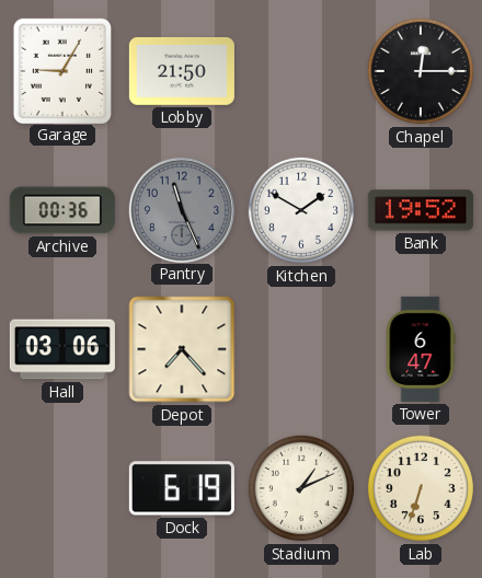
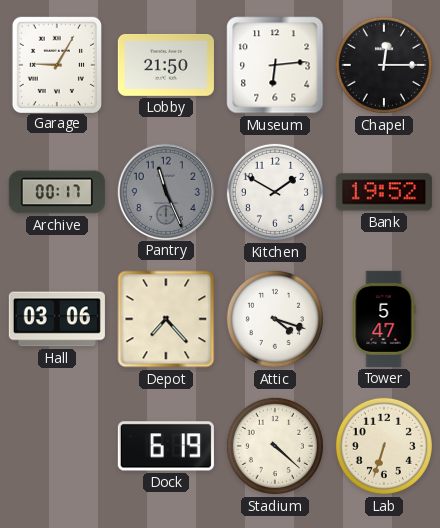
Museum: none -> 6:14 (275, 65)
Archive: 00:36 -> 00:17 (57, 192)
Attic: none -> 4:18 (275, 319)
Tower: 6:47 -> 5:47 (384, 319)
Stadium: 1:11 -> 4:22 (275, 446)
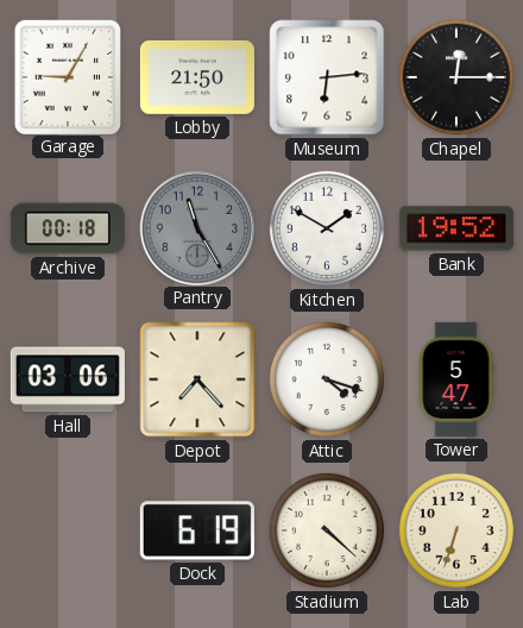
Archive: 00:17 -> 00:18 (68, 228)
Pantry: 11:26 -> 11:25 (196, 227)
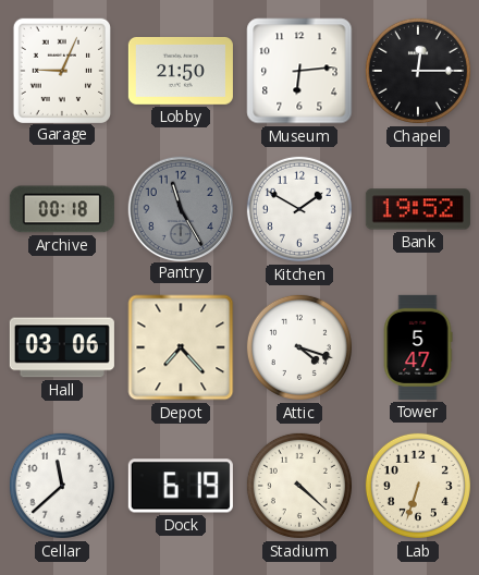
Garage: 9:05 -> 9:04 (61, 70)
Cellar: none -> 11:38 (62, 486)
